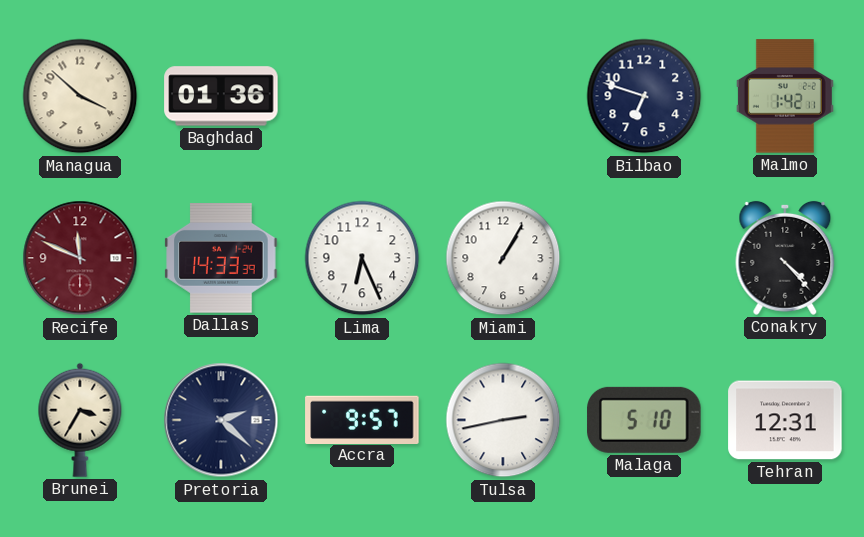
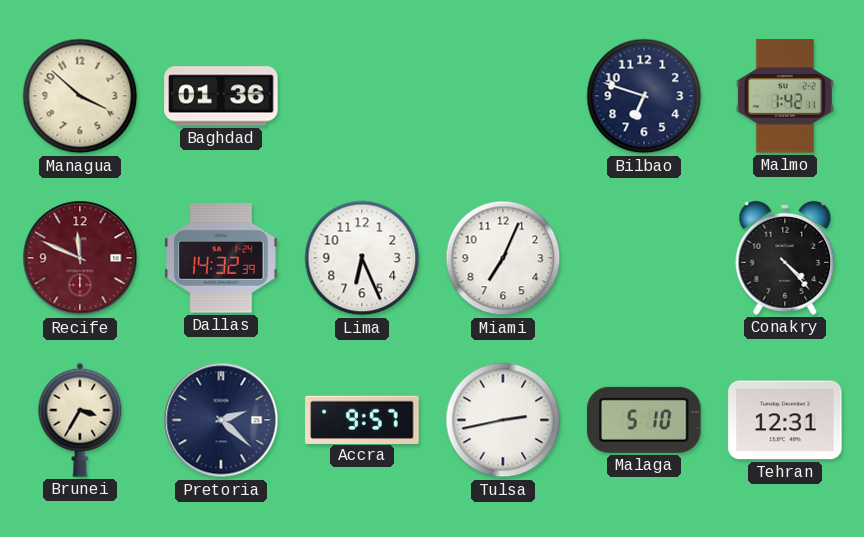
Dallas: 14:33 -> 14:32 (221, 259)
Miami: 1:05 -> 7:04 (503, 258)
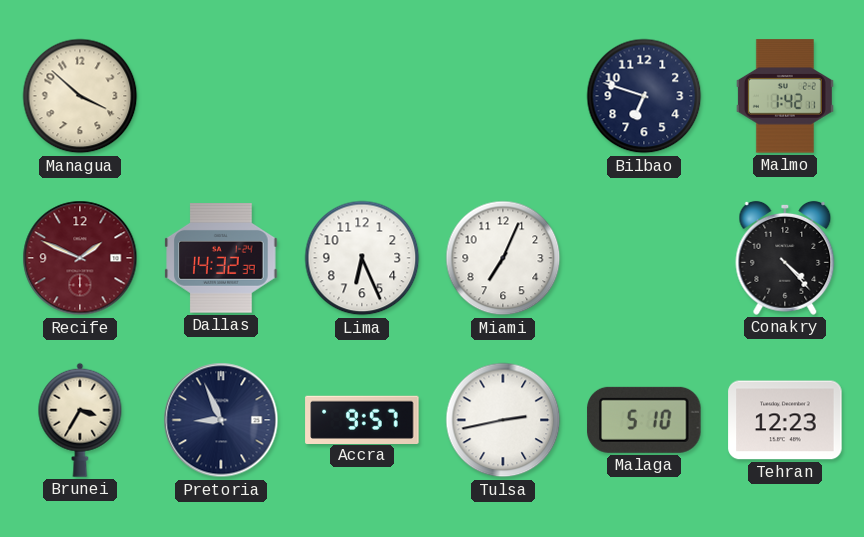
Baghdad: 01:36 -> none (221, 96)
Recife: 11:49 -> 1:49 (80, 258)
Pretoria: 2:22 -> 8:56 (221, 420)
Tehran: 12:31 -> 12:23 (785, 420)
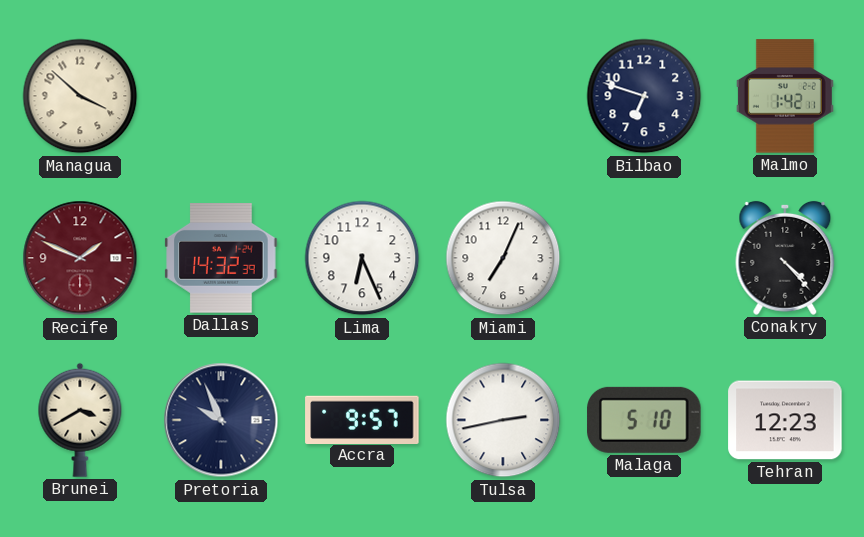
Brunei: 3:35 -> 3:40 (80, 420)
Pretoria: 8:56 -> 9:56 (221, 420)
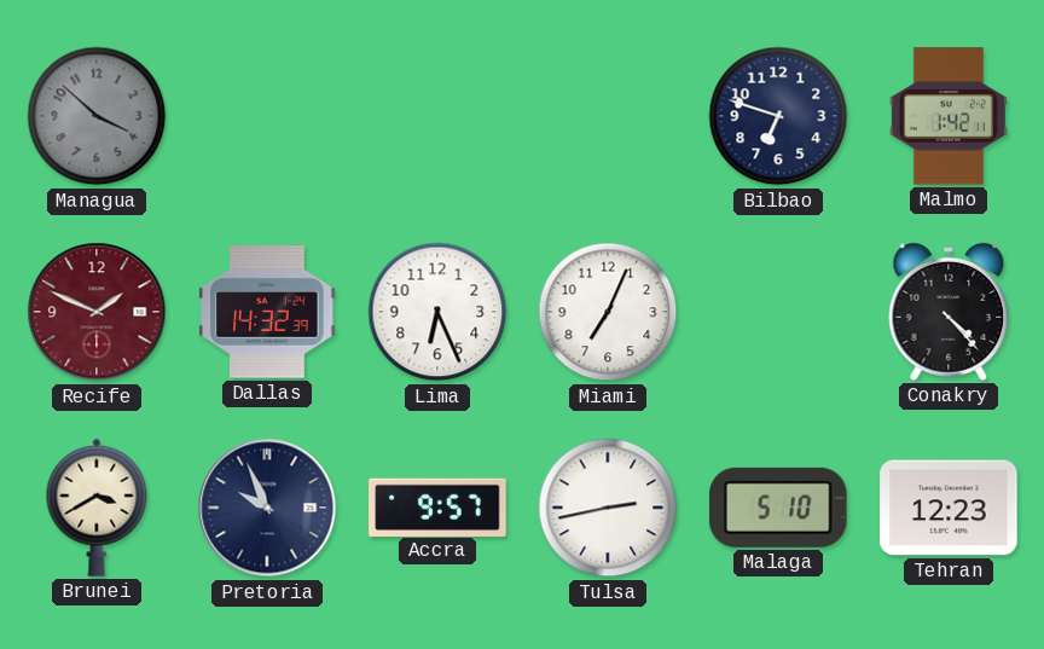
Managua dial: cream -> grey (97, 116)
